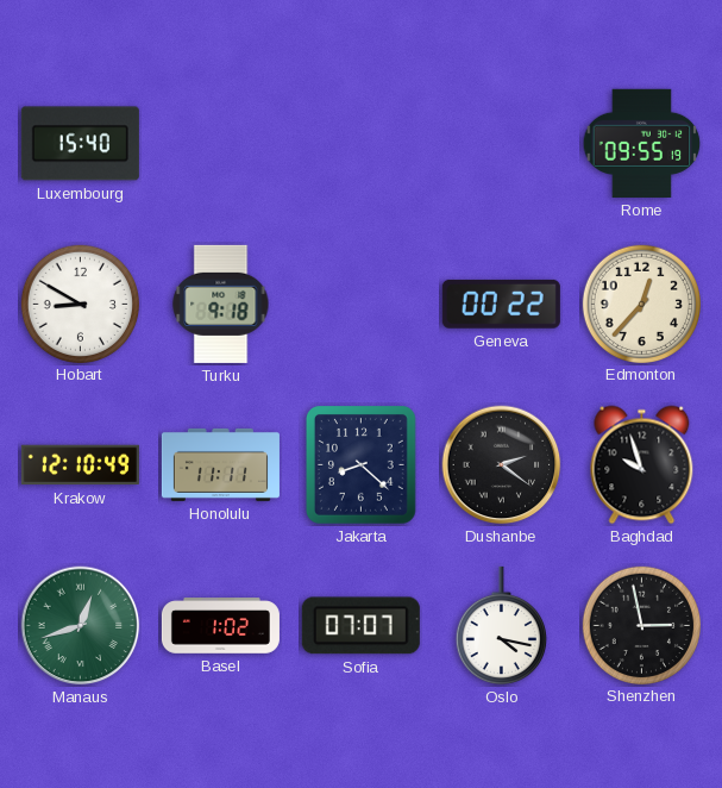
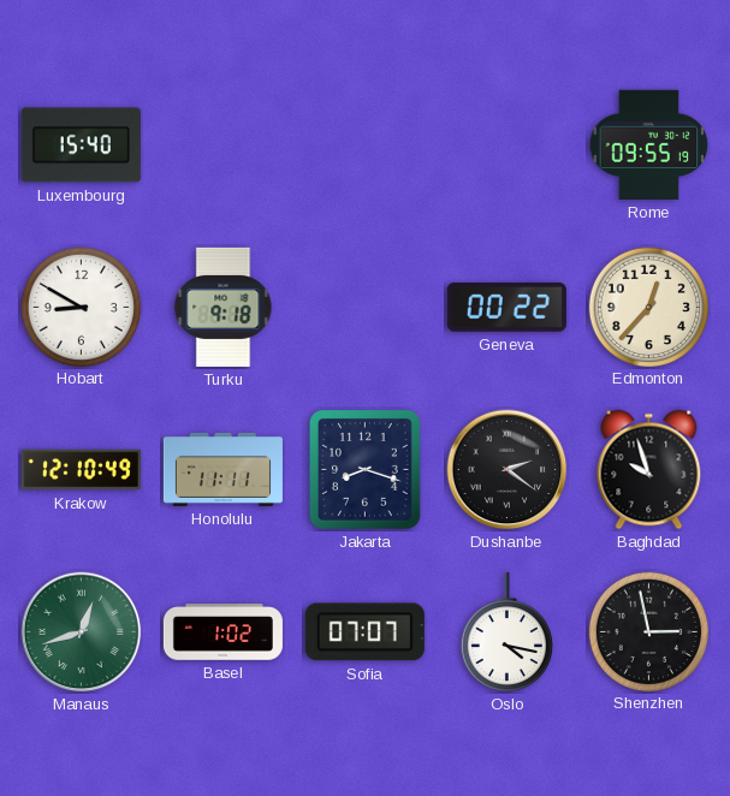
Jakarta: 8:22 -> 8:18 (364, 470)
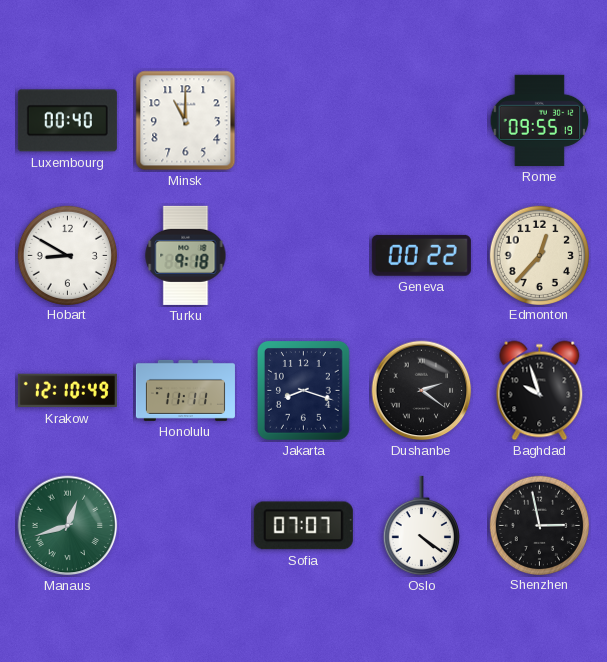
Luxembourg: 15:40 -> 00:40 (67, 121)
Minsk: none -> 11:00 (186, 121)
Basel: 1:02 -> none (222, 632)
Oslo: 4:17 -> 4:21 (421, 526)
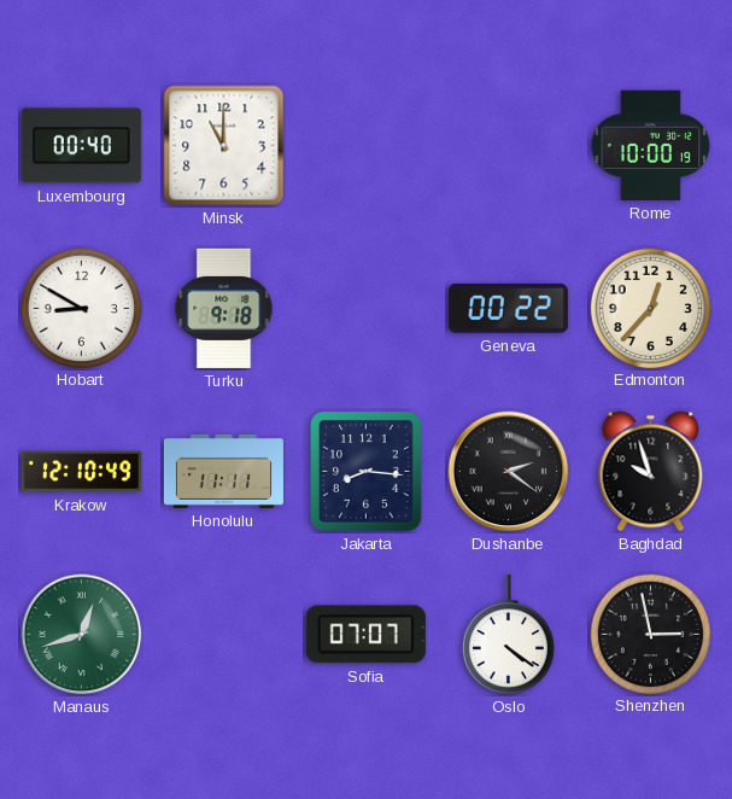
Rome: 09:55 -> 10:00 (651, 145)
Jakarta: 8:18 -> 8:16 (365, 472)
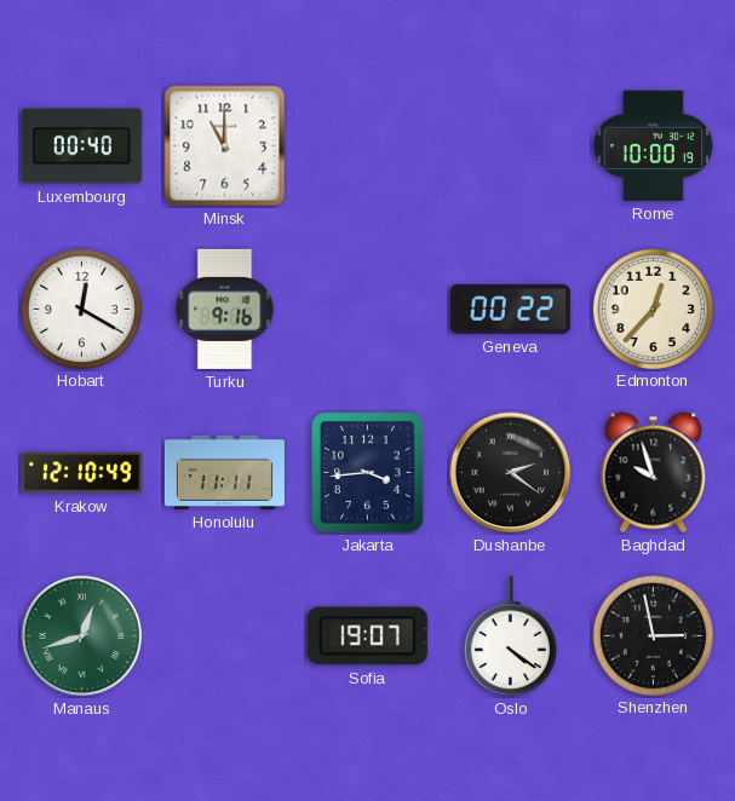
Hobart: 8:50 -> 12:20 (81, 309)
Turku: 9:18 -> 9:16 (225, 309)
Jakarta: 8:16 -> 3:44 (367, 473)
Sofia: 07:07 -> 19:07 (367, 636)
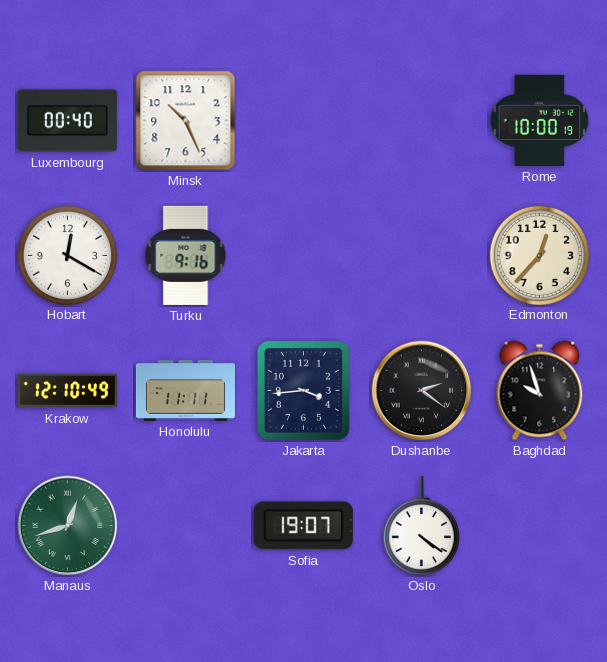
Minsk: 11:00 -> 10:26 (186, 121)
Geneva: 00:22 -> none (510, 309)
Shenzhen: 2:58 -> none (653, 635)
